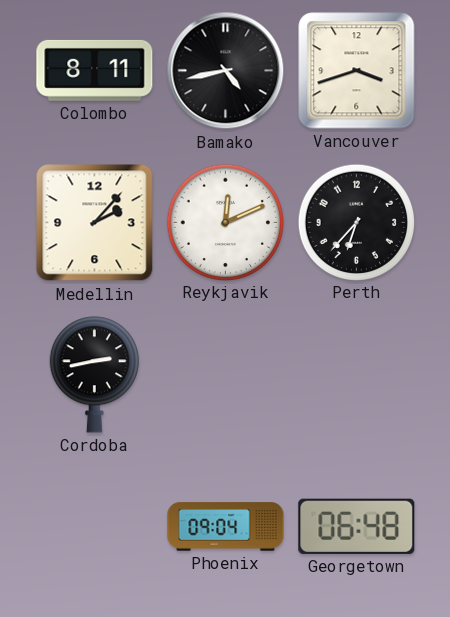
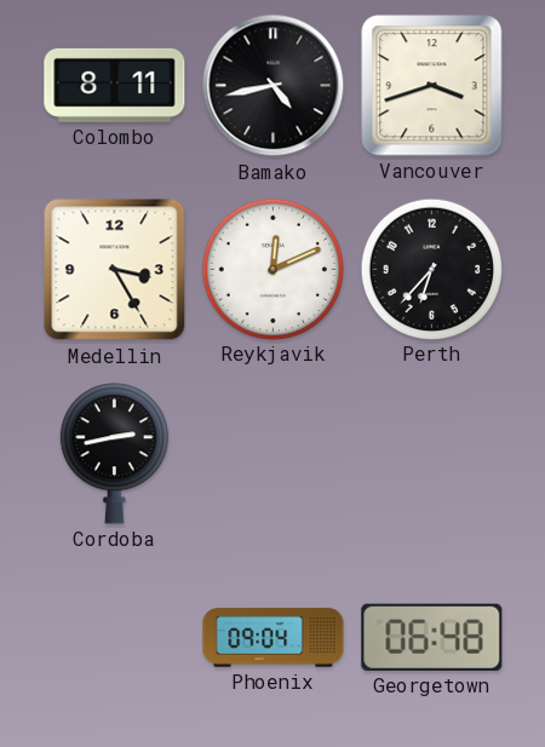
Medellin: 2:07 -> 3:25 (115, 270)
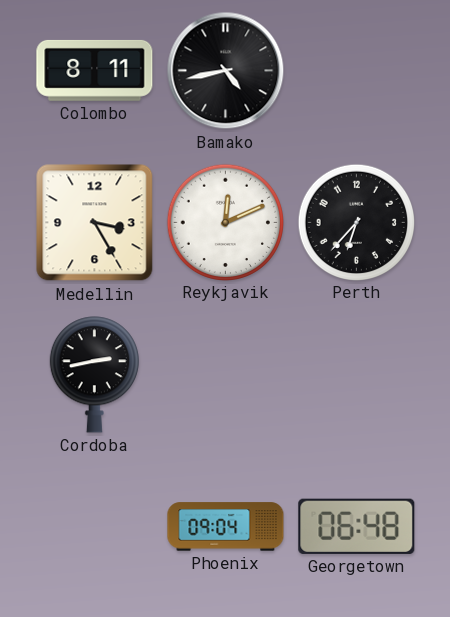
Vancouver: 3:42 -> none (432, 86)
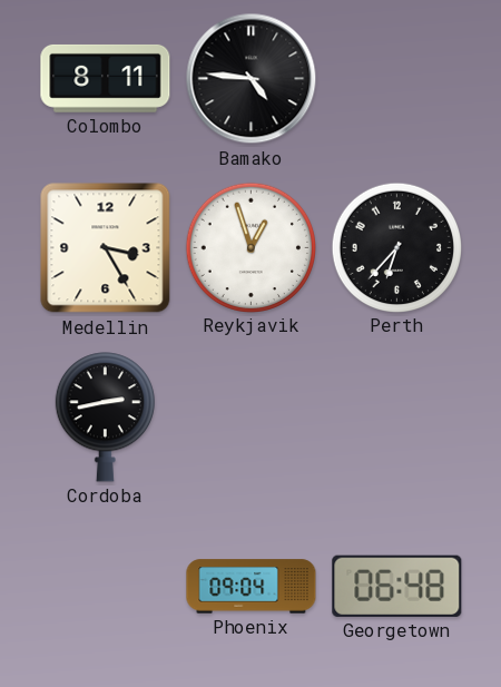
Bamako: 4:43 -> 4:46 (252, 79)
Reykjavik: 12:11 -> 12:57 (250, 247)
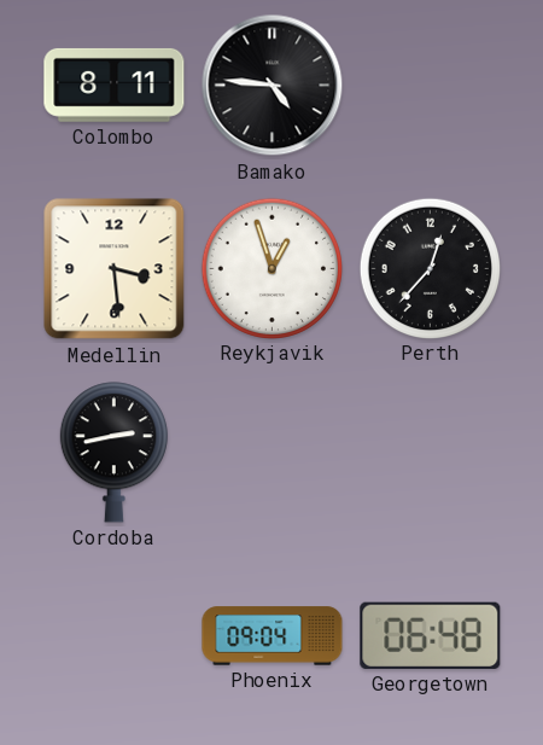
Medellin: 3:25 -> 3:29 (115, 269)
Perth: 6:37 -> 12:37 (430, 268)
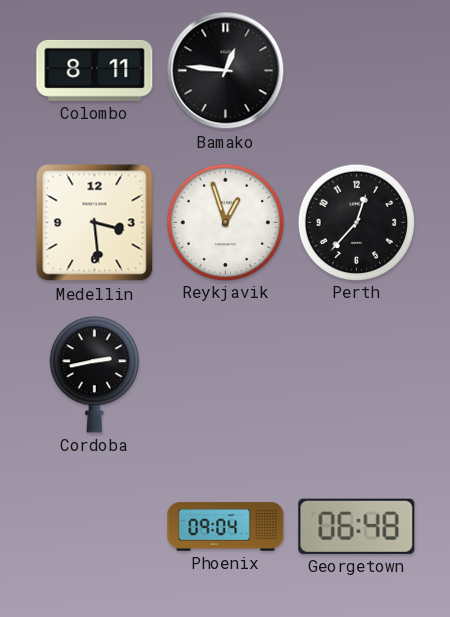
Bamako: 4:46 -> 12:46 (226, 71)
